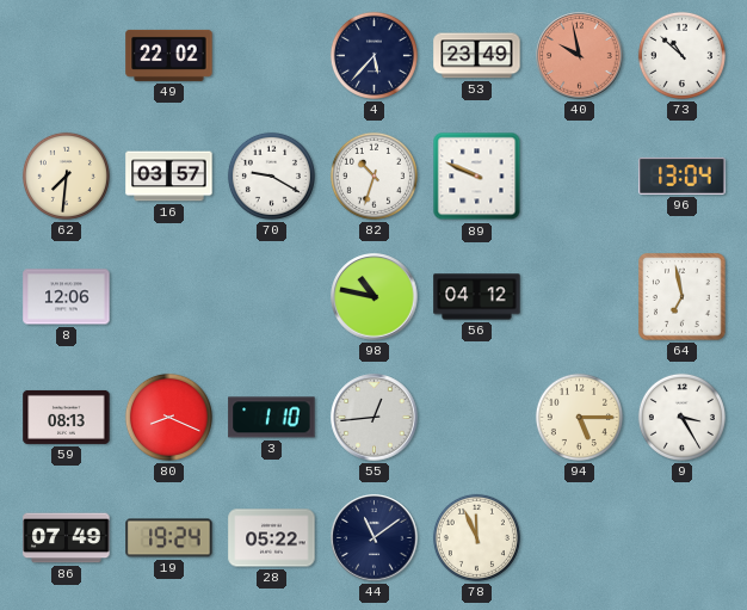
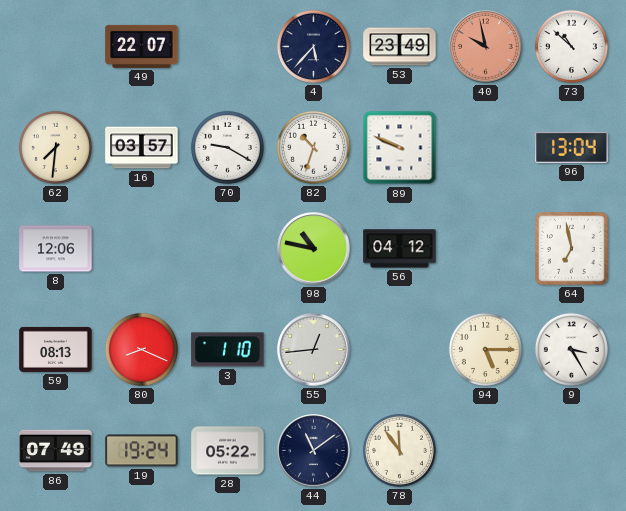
49: 22:02 -> 22:07 (142, 46)
78: 11:56 -> 11:54 (399, 450)
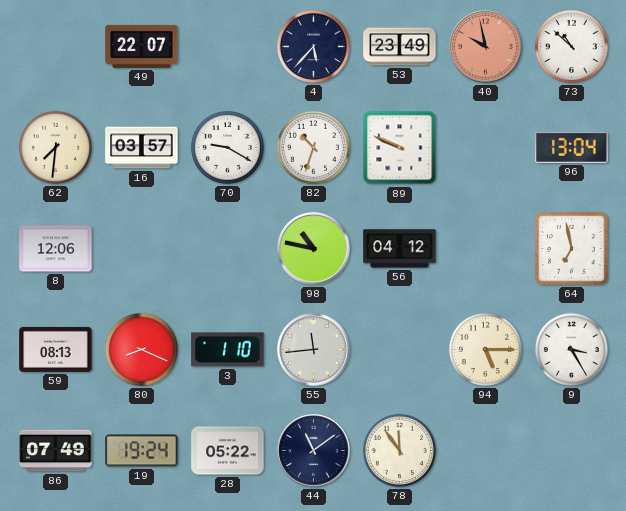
55: 12:44 -> 11:44 (314, 350)
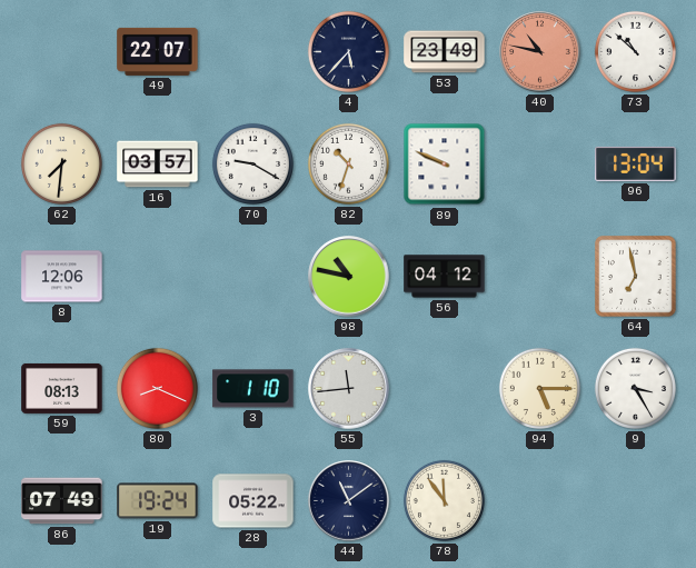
40: 9:58 -> 10:47 (540, 52)
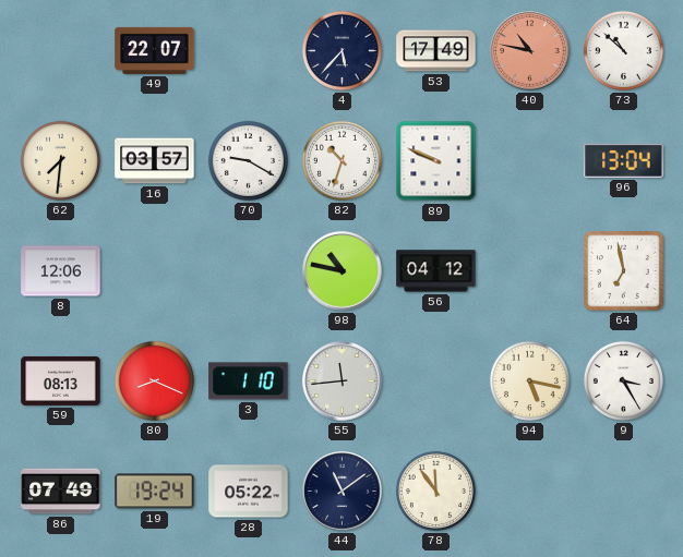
53: 23:49 -> 17:49 (436, 51)
94: 5:15 -> 5:17 (529, 380)
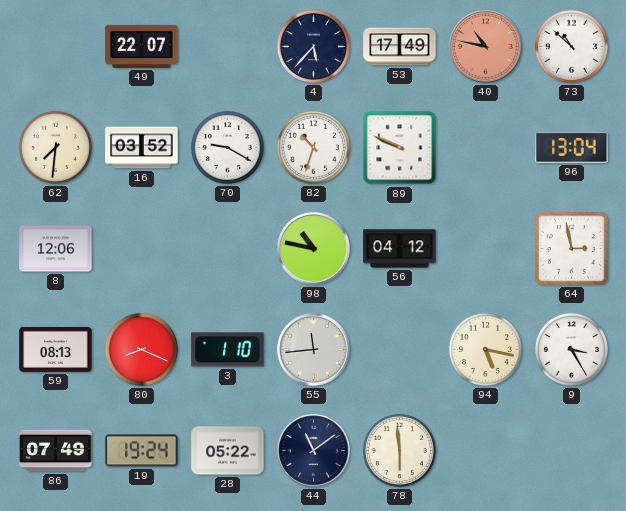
16: 03:57 -> 03:52 (142, 148)
64: 6:58 -> 2:58 (572, 249)
78: 11:54 -> 5:59 (399, 450)
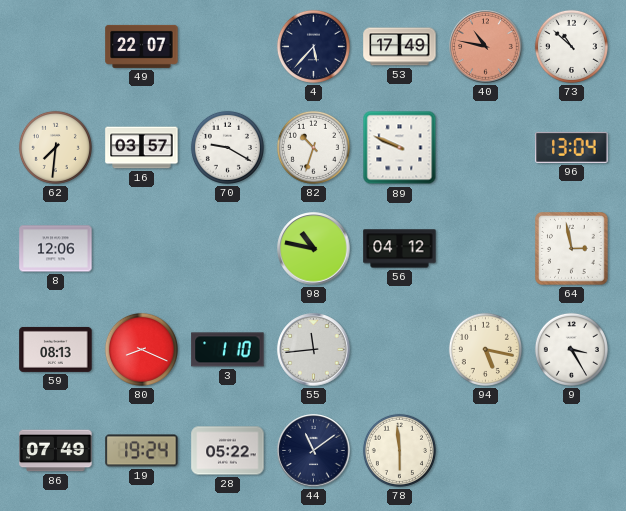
16: 03:52 -> 03:57 (142, 148)
